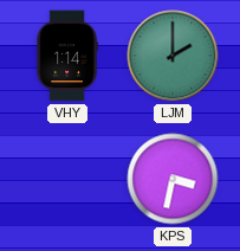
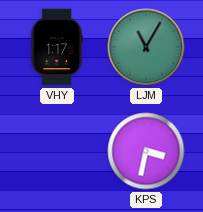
VHY: 1:14 -> 1:17 (57, 47)
LJM: 2:00 -> 11:05 (146, 47)
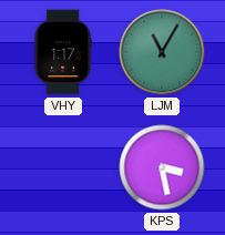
KPS: 3:32 -> 3:28 (162, 167)
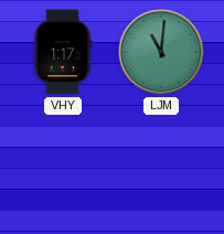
LJM: 11:05 -> 11:01 (161, 52)
KPS: 3:28 -> none (162, 167)
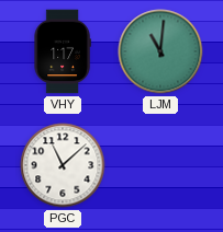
PGC: none -> 11:08 (63, 165)
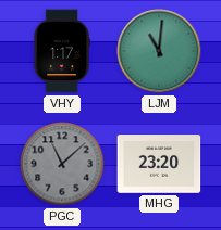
PGC dial: white -> grey (62, 164)
MHG: none -> 23:20 (159, 164)
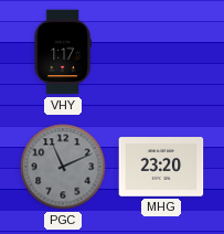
LJM: 11:01 -> none (159, 51)
PGC: 11:08 -> 11:11 (63, 167)
